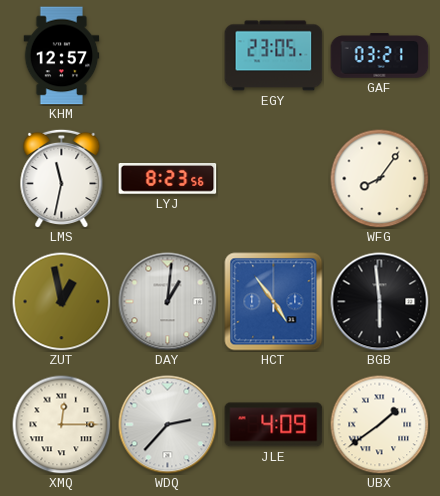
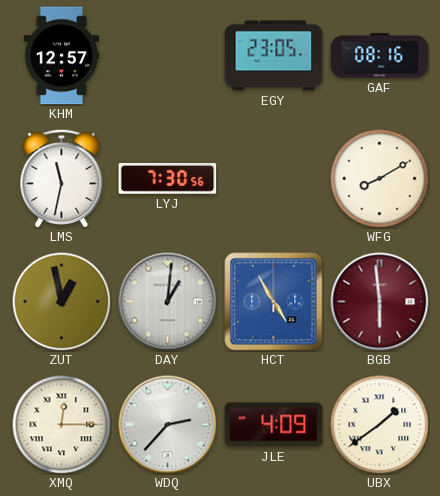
GAF: 03:21 -> 08:16 (380, 56)
LYJ: 8:23 -> 7:30 (168, 179)
WFG: 8:06 -> 8:10 (380, 179)
HCT: 4:54 -> 4:55 (274, 302)
BGB dial: black -> burgundy (380, 302)
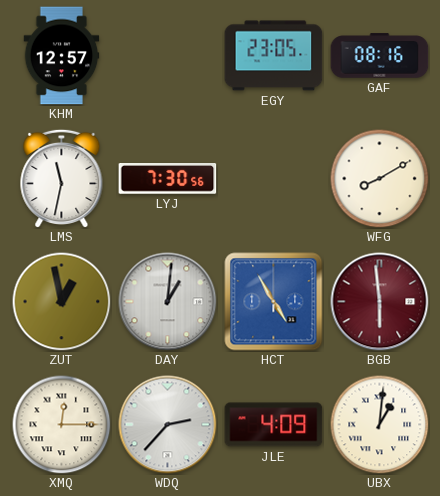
UBX: 1:39 -> 1:01 (380, 425)
